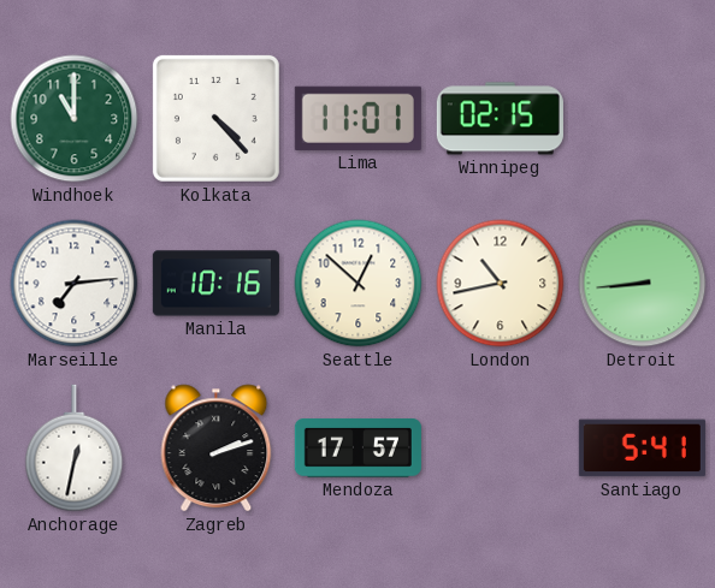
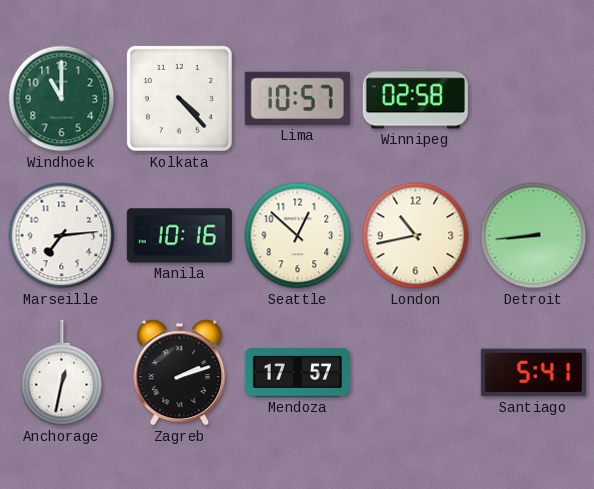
Lima: 11:01 -> 10:57 (297, 98)
Winnipeg: 02:15 -> 02:58 (415, 99)
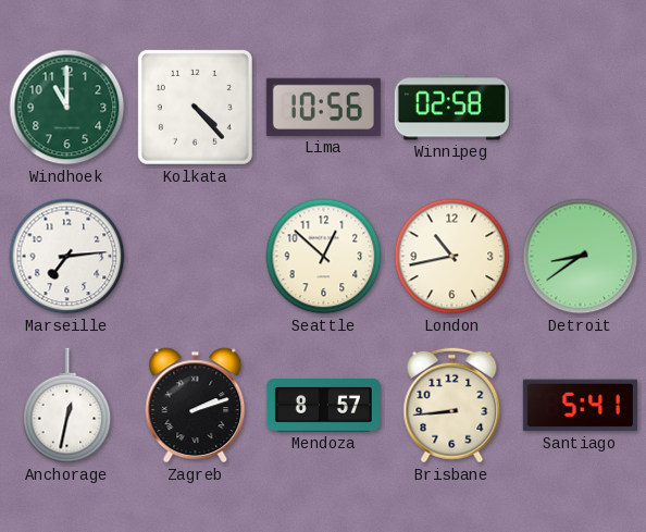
Lima: 10:57 -> 10:56 (323, 107)
Manila: 10:16 -> none (179, 236)
Detroit: 8:44 -> 8:39 (581, 257)
Mendoza: 17:57 -> 8:57 (323, 406)
Brisbane: none -> 8:44 (452, 406)
